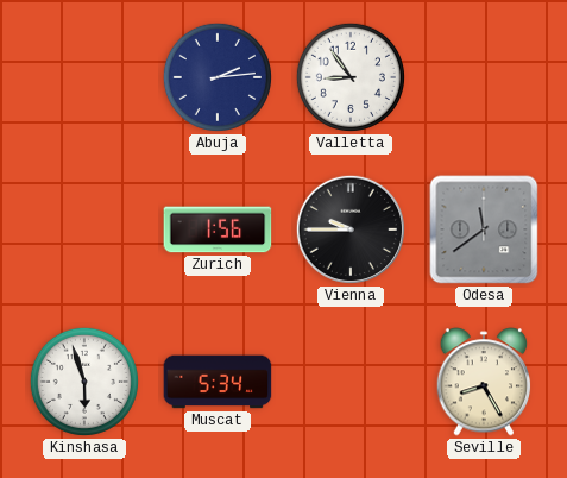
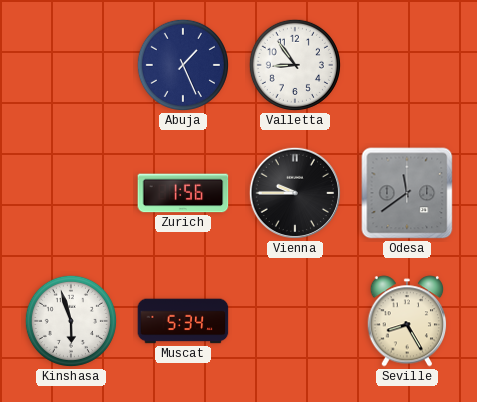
Abuja: 2:14 -> 1:26 (183, 65)
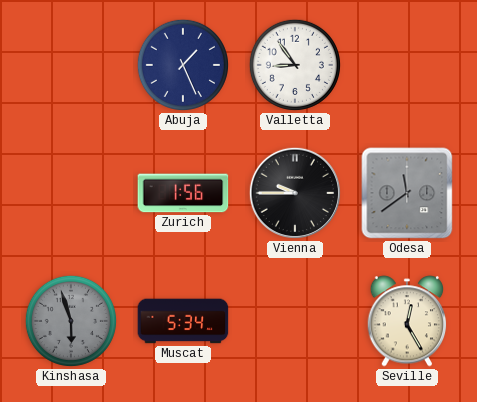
Kinshasa dial: white -> grey (71, 321)
Seville: 8:25 -> 12:25 (407, 321)
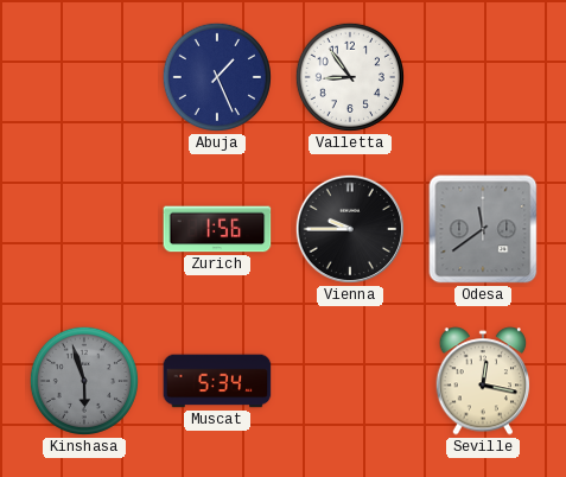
Seville: 12:25 -> 12:17 (483, 381)
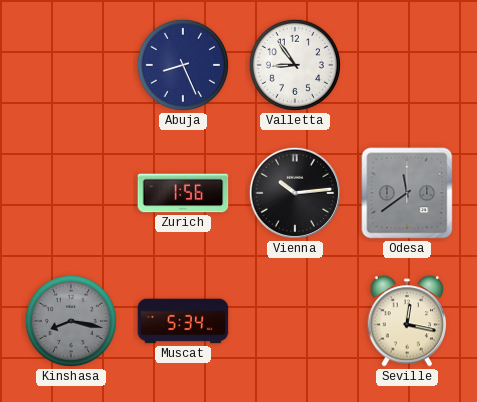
Abuja: 1:26 -> 8:26 (183, 65)
Vienna: 9:45 -> 10:14 (295, 193)
Kinshasa: 5:57 -> 8:17 (71, 321)
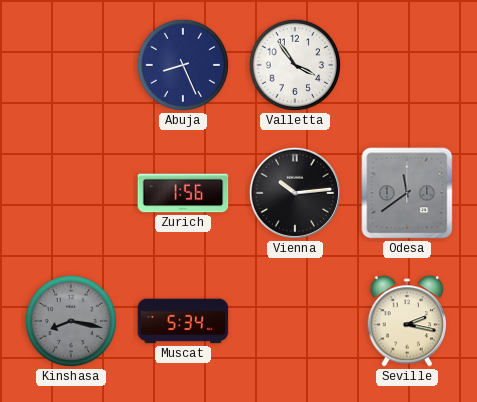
Valletta: 8:54 -> 3:54 (295, 65)
Seville: 12:17 -> 2:17 (407, 321)
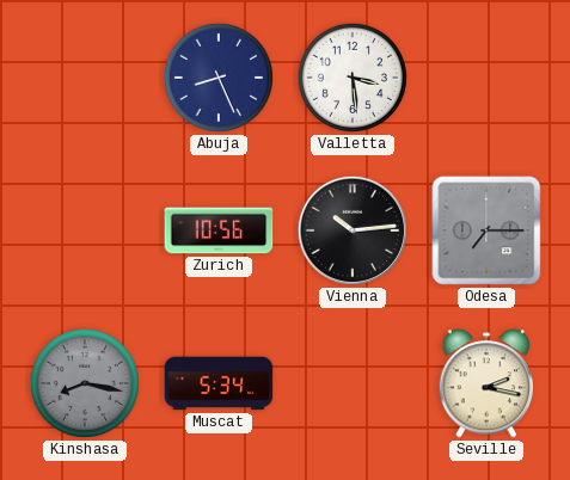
Valletta: 3:54 -> 3:29 (353, 78)
Zurich: 1:56 -> 10:56 (219, 230)
Odesa: 11:39 -> 7:15 (486, 230)
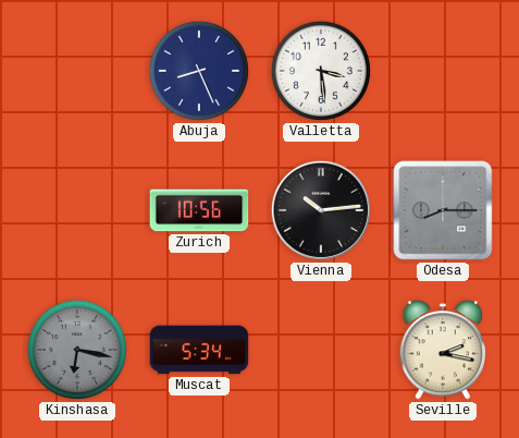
Odesa: 7:15 -> 8:15 (443, 210)
Kinshasa: 8:17 -> 6:17 (77, 350)
